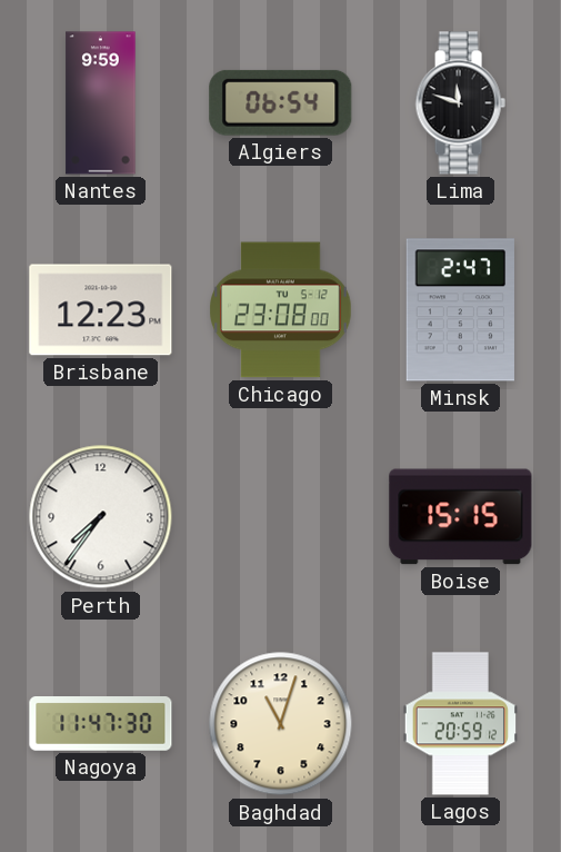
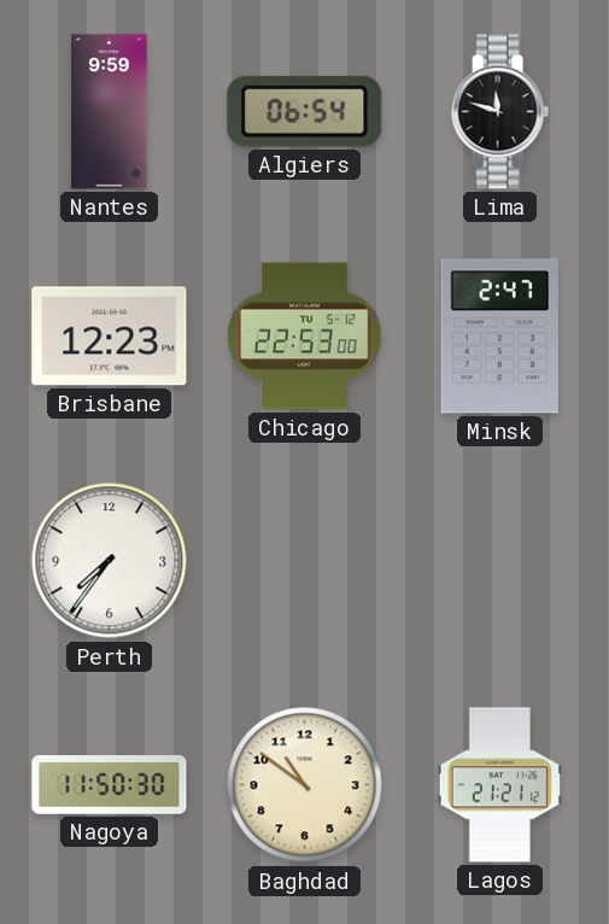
Chicago: 23:08 -> 22:53 (305, 337)
Boise: 15:15 -> none (461, 517)
Nagoya: 11:47 -> 11:50 (110, 785)
Baghdad: 11:03 -> 10:51 (305, 785)
Lagos: 20:59 -> 21:21 (500, 785)
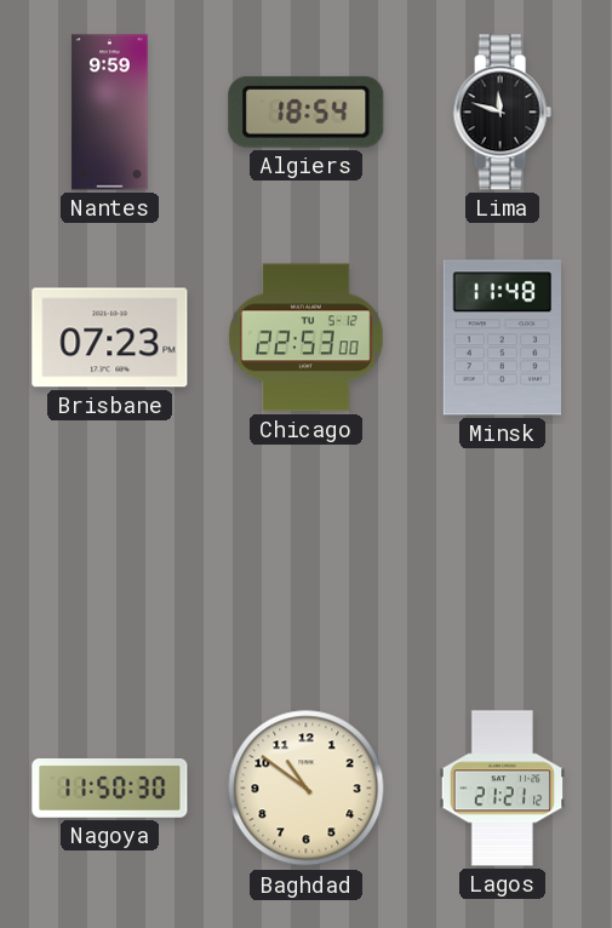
Algiers: 06:54 -> 18:54 (307, 111)
Brisbane: 12:23 -> 07:23 (110, 338)
Minsk: 2:47 -> 11:48 (502, 338)
Perth: 7:36 -> none (110, 561)
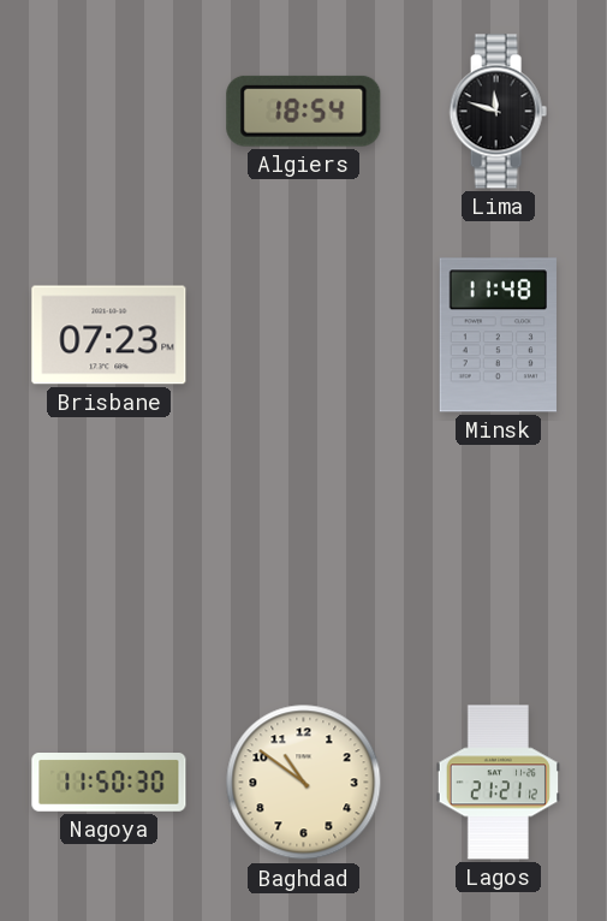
Nantes: 9:59 -> none (110, 113)
Chicago: 22:53 -> none (307, 338)
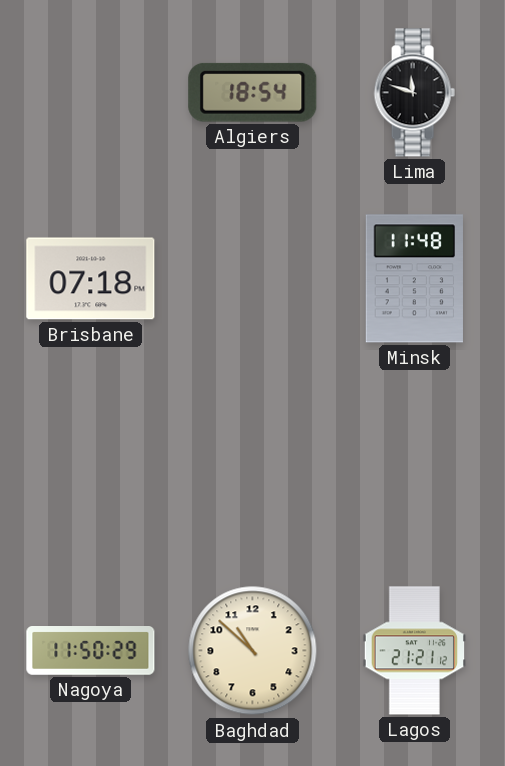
Brisbane: 07:23 -> 07:18 (91, 279)
Nagoya: 11:50:30 -> 11:50:29 (91, 651)
Baghdad: 10:51 -> 10:52 (253, 651)
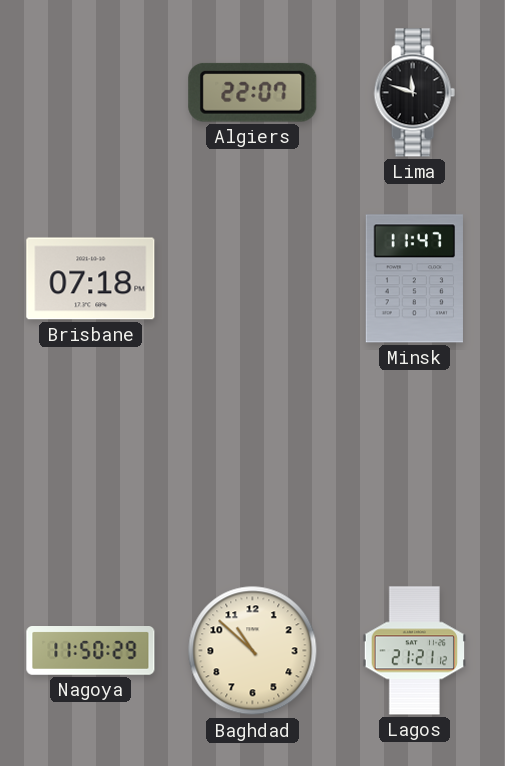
Algiers: 18:54 -> 22:07 (253, 92)
Minsk: 11:48 -> 11:47 (414, 279)
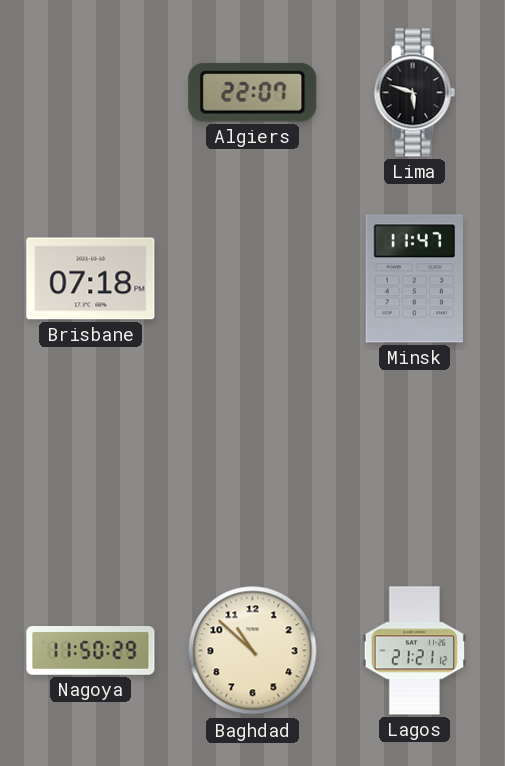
Lima: 11:48 -> 5:48 (414, 93)
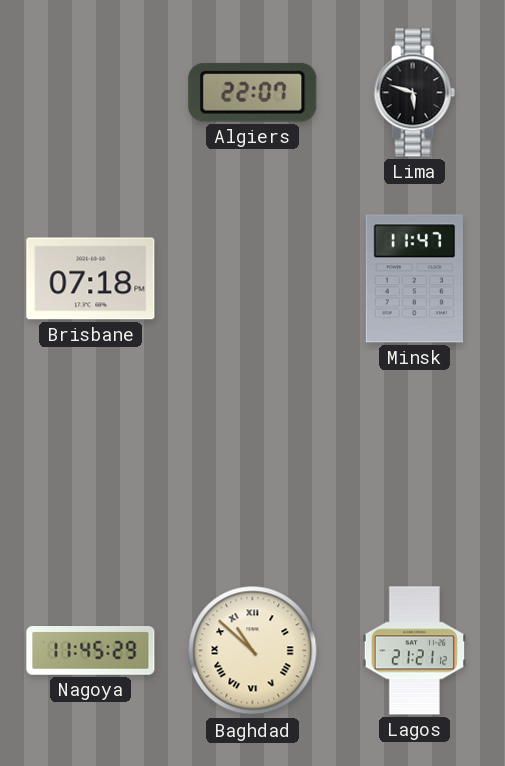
Nagoya: 11:50 -> 11:45 (91, 651)
Baghdad numerals: Arabic -> Roman (253, 651)
